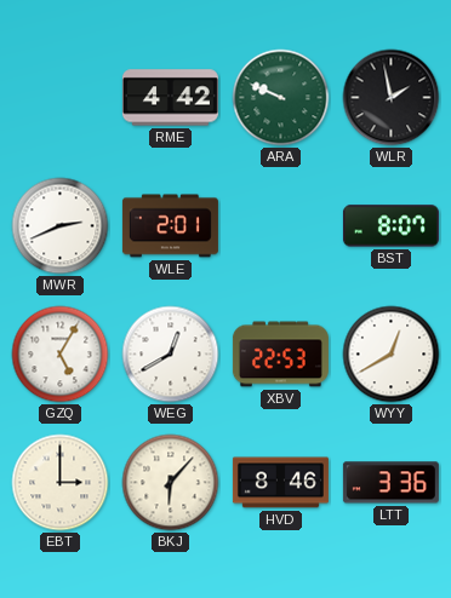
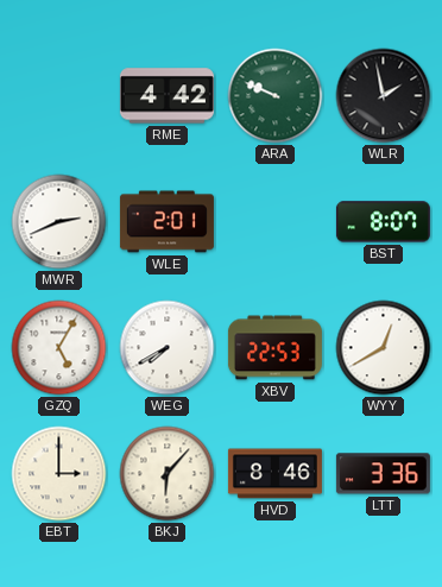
WEG: 12:40 -> 7:40 (168, 348)
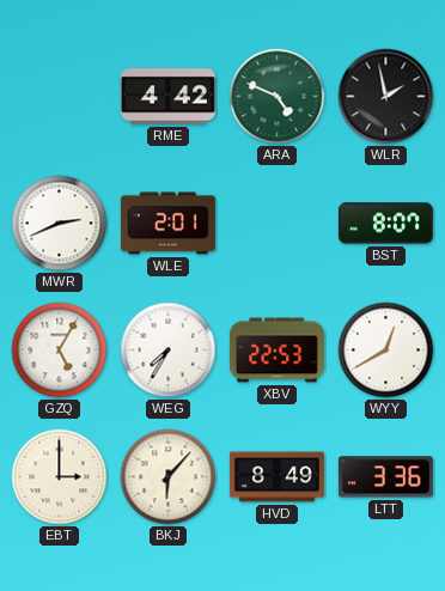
ARA: 9:49 -> 4:49 (278, 97)
WEG: 7:40 -> 7:35 (169, 351)
HVD: 8:46 -> 8:49 (276, 477)
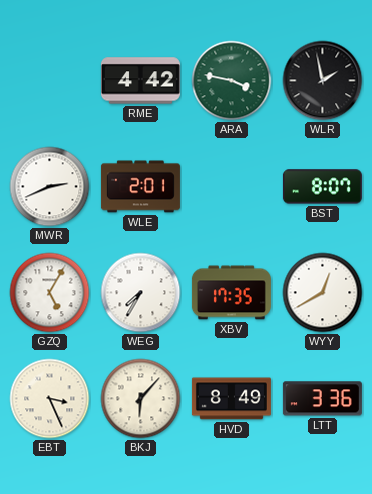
ARA: 4:49 -> 3:47 (232, 81)
XBV: 22:53 -> 17:35 (231, 293)
EBT: 3:00 -> 3:26 (50, 399)
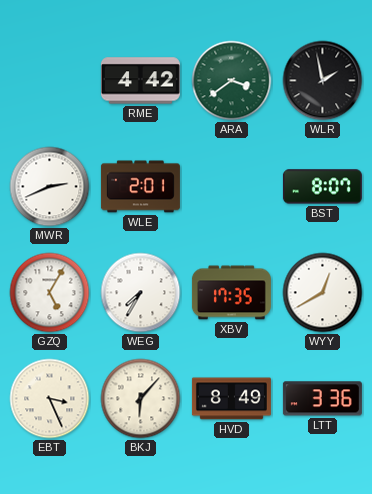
ARA: 3:47 -> 3:39 (232, 81)
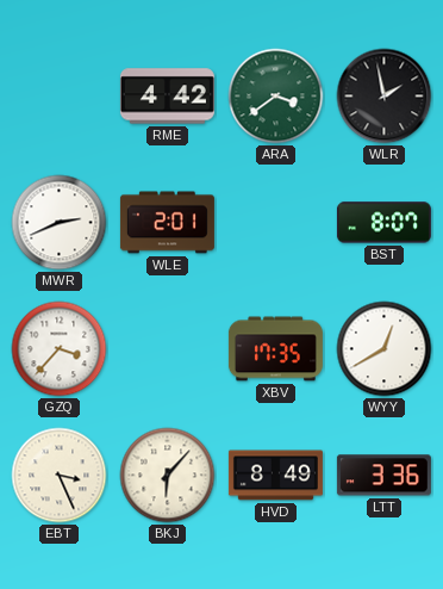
GZQ: 5:05 -> 3:37 (60, 349)
WEG: 7:35 -> none (141, 293)
